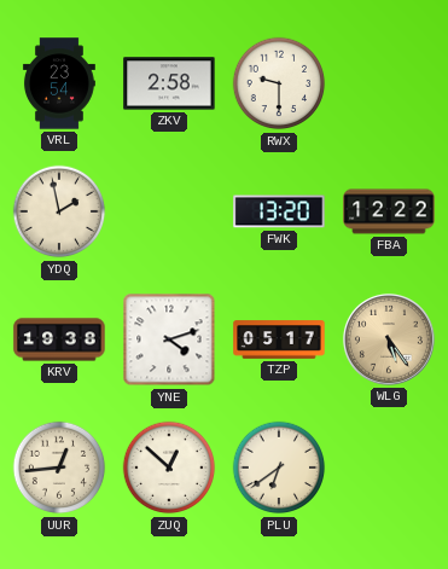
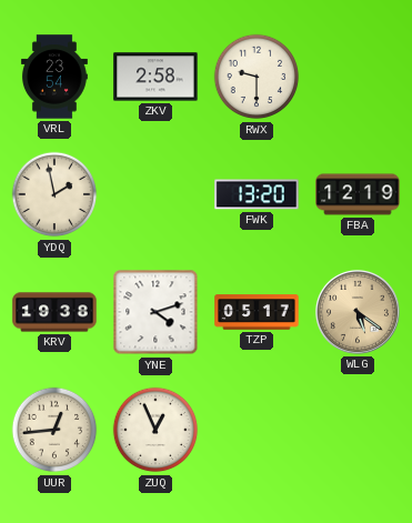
FBA: 12:22 -> 12:19 (358, 194)
WLG: 5:24 -> 5:21 (358, 312)
ZUQ: 12:52 -> 12:56 (155, 430)
PLU: 6:39 -> none (279, 468)
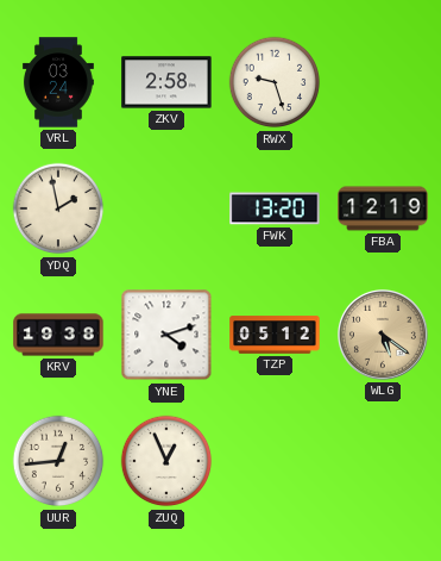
VRL: 23:54 -> 03:24 (58, 82)
RWX: 9:30 -> 9:27 (275, 82)
TZP: 05:17 -> 05:12 (275, 335)
